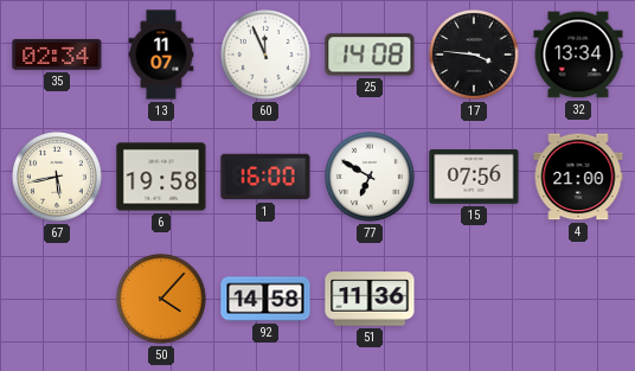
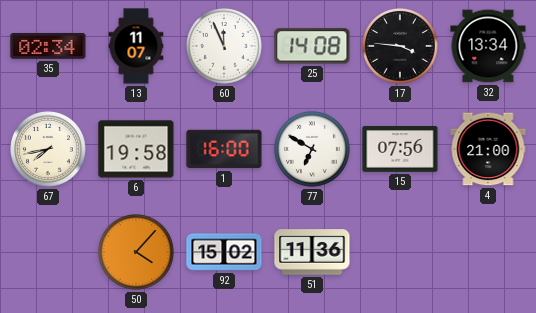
67: 5:43 -> 7:43 (49, 150)
92: 14:58 -> 15:02 (224, 252)
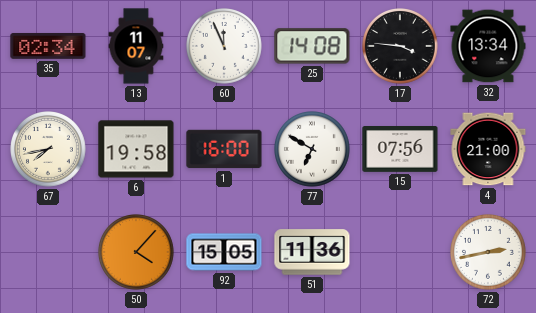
92: 15:02 -> 15:05 (224, 252)
72: none -> 2:43 (489, 253)
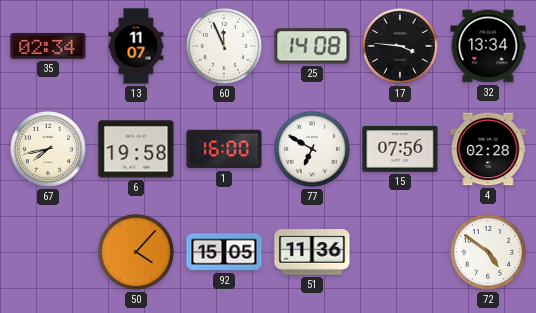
4: 21:00 -> 02:28 (488, 149)
72: 2:43 -> 4:51 (489, 253)
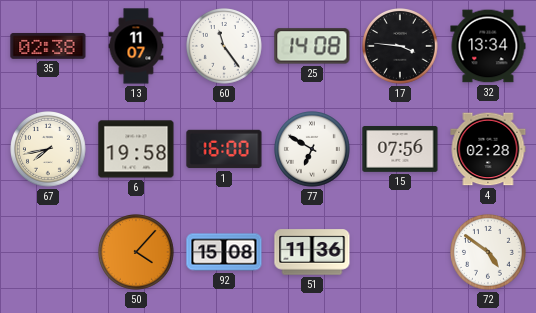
35: 02:34 -> 02:38 (48, 46)
60: 11:56 -> 11:24 (225, 47)
92: 15:05 -> 15:08 (224, 252)
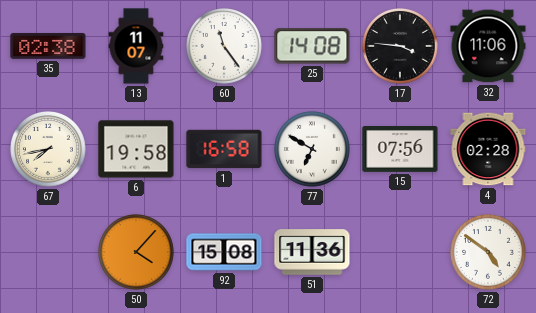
32: 13:34 -> 11:06 (488, 46)
1: 16:00 -> 16:58 (224, 149)
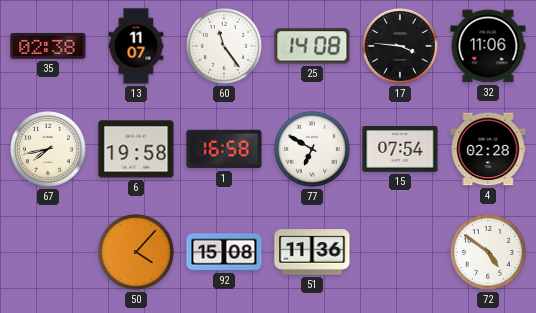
15: 07:56 -> 07:54 (400, 150)
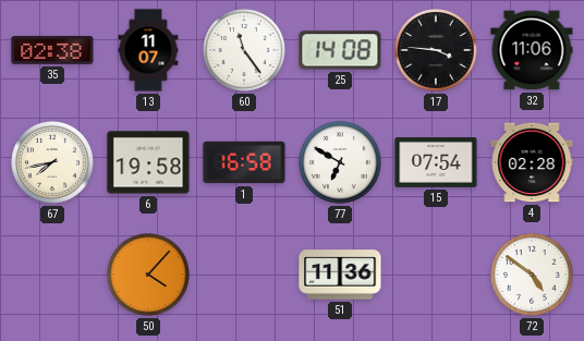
92: 15:08 -> none (224, 252)
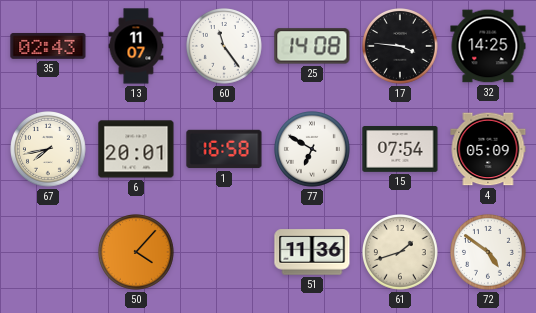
35: 02:38 -> 02:43 (48, 46)
32: 11:06 -> 14:25 (488, 46)
6: 19:58 -> 20:01 (136, 149)
4: 02:28 -> 05:09 (488, 149)
61: none -> 1:42 (401, 253)
